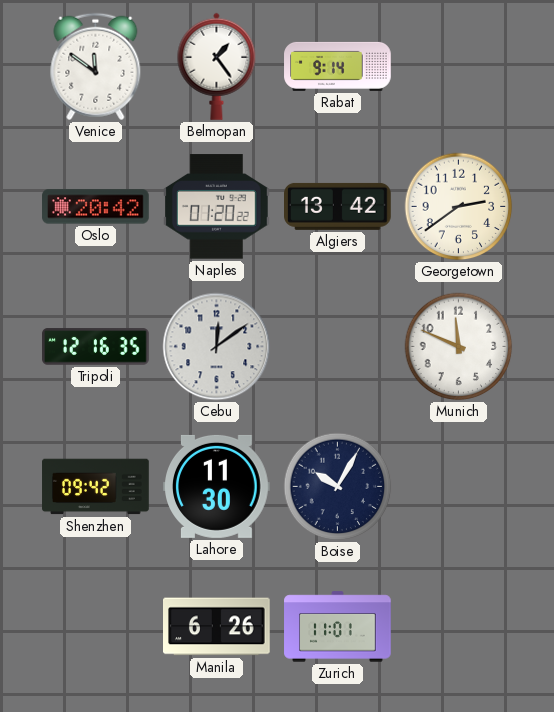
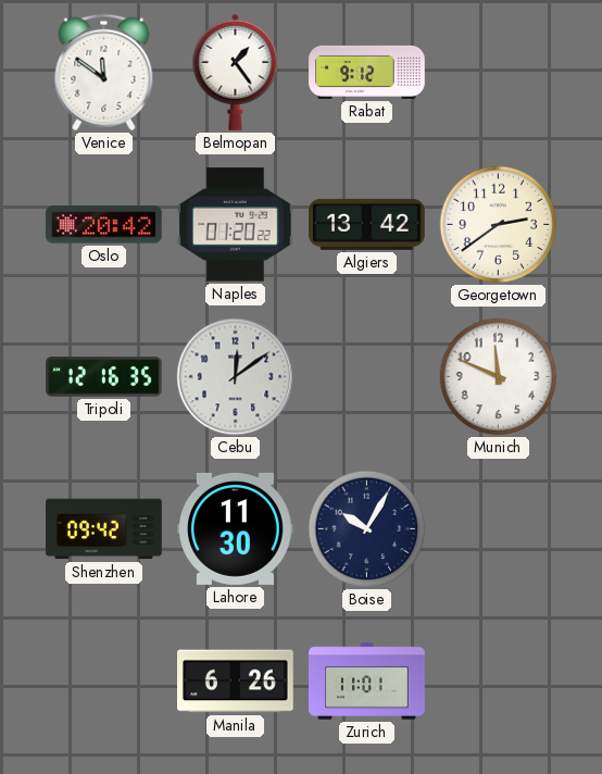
Rabat: 9:14 -> 9:12 (367, 72)
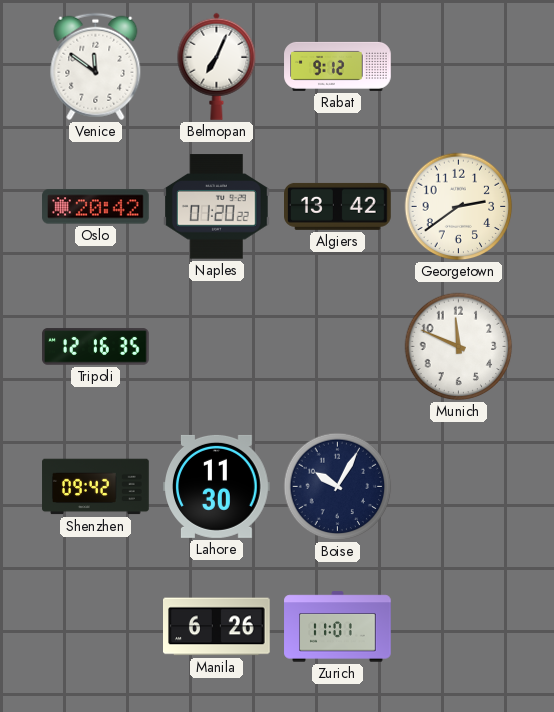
Belmopan: 1:24 -> 7:04 (217, 66)
Cebu: 12:09 -> none (236, 377)
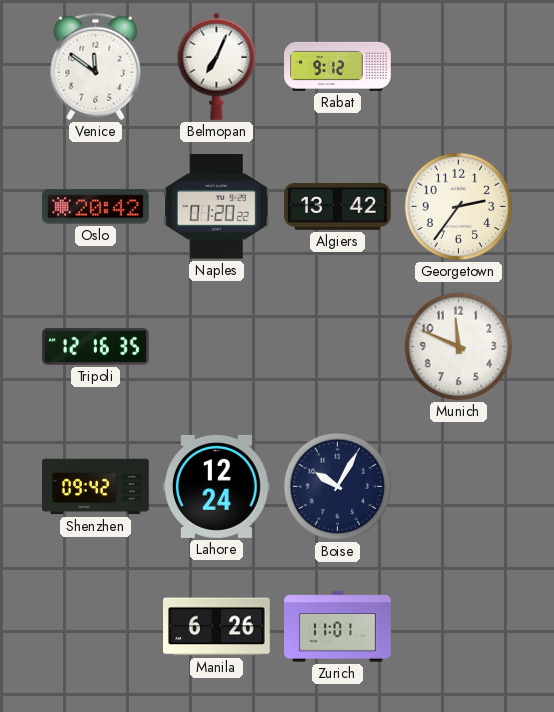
Georgetown: 2:39 -> 2:36 (459, 207)
Lahore: 11:30 -> 12:24 (217, 486)
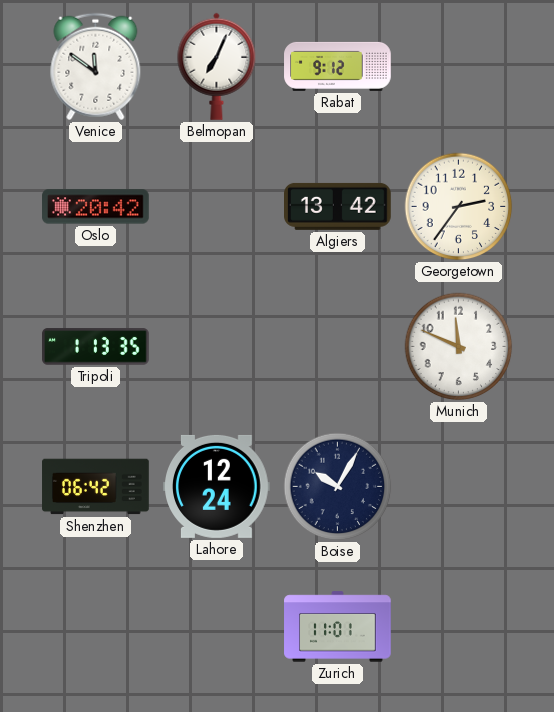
Naples: 01:20 -> none (217, 207)
Tripoli: 12:16 -> 1:13 (96, 347)
Shenzhen: 09:42 -> 06:42 (96, 487)
Manila: 6:26 -> none (217, 627)
